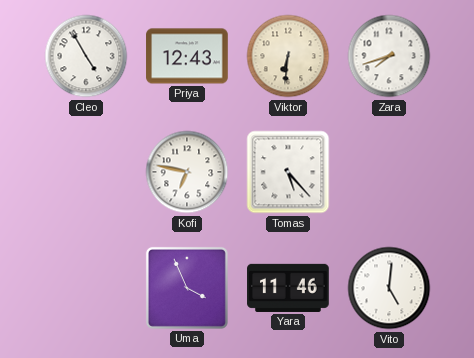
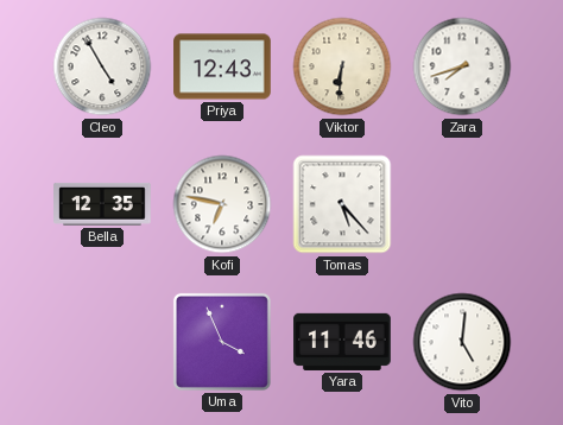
Bella: none -> 12:35 (102, 204)
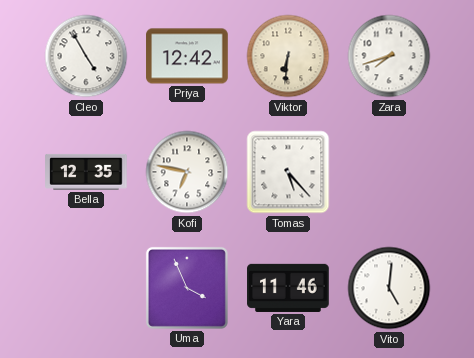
Priya: 12:43 -> 12:42 (187, 56)
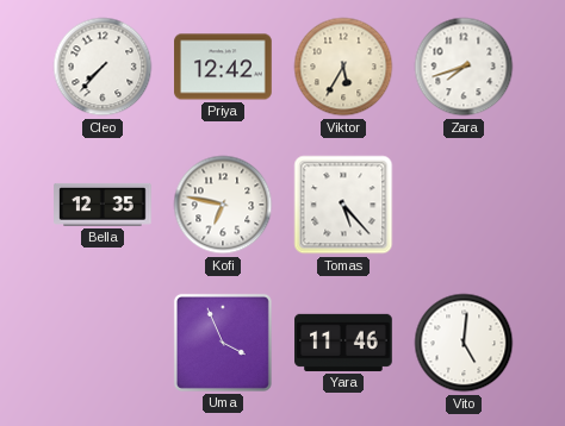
Cleo: 4:55 -> 7:37 (103, 67)
Viktor: 6:31 -> 5:35 (343, 67)
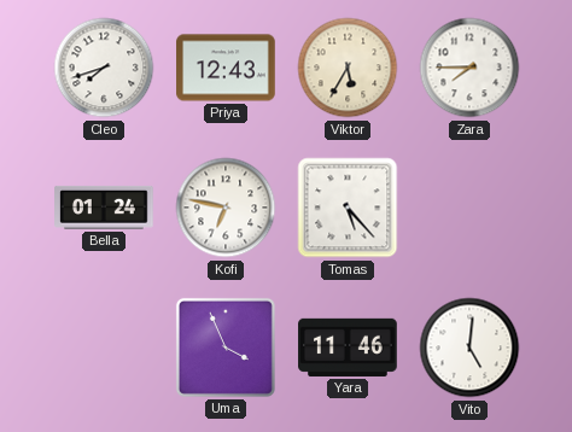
Cleo: 7:37 -> 7:42 (104, 68)
Priya: 12:42 -> 12:43 (226, 68)
Zara: 7:42 -> 7:45 (469, 68)
Bella: 12:35 -> 01:24 (104, 208)
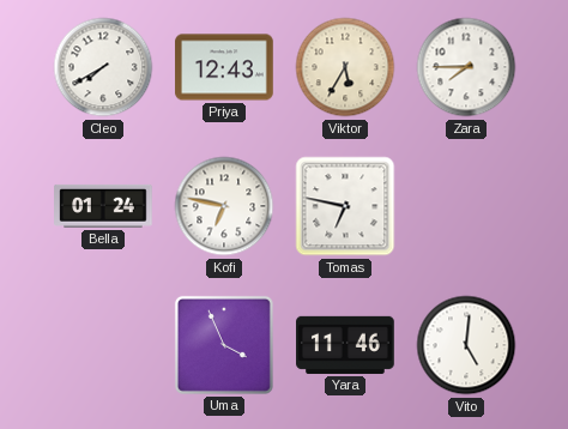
Cleo: 7:42 -> 7:40 (103, 67)
Tomas: 5:23 -> 6:47 (345, 206)
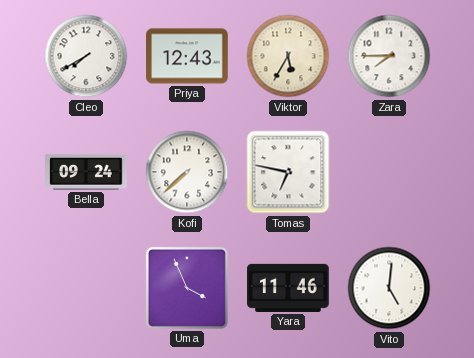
Bella: 01:24 -> 09:24 (86, 172)
Kofi: 6:47 -> 7:38 (187, 172)
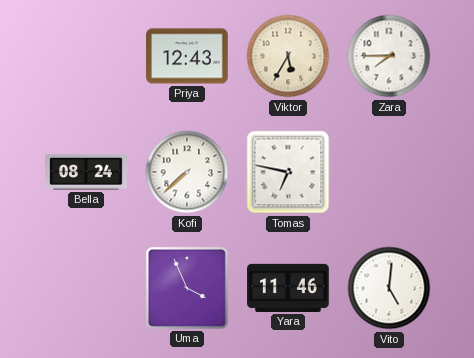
Cleo: 7:40 -> none (86, 56)
Bella: 09:24 -> 08:24 (86, 172)
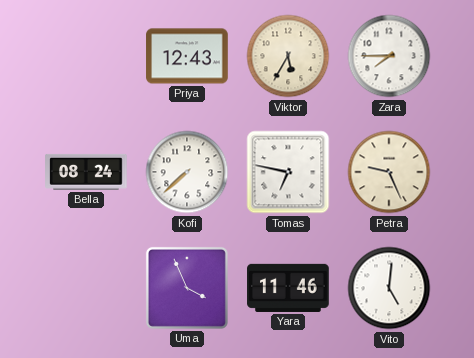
Petra: none -> 9:26 (389, 172)
